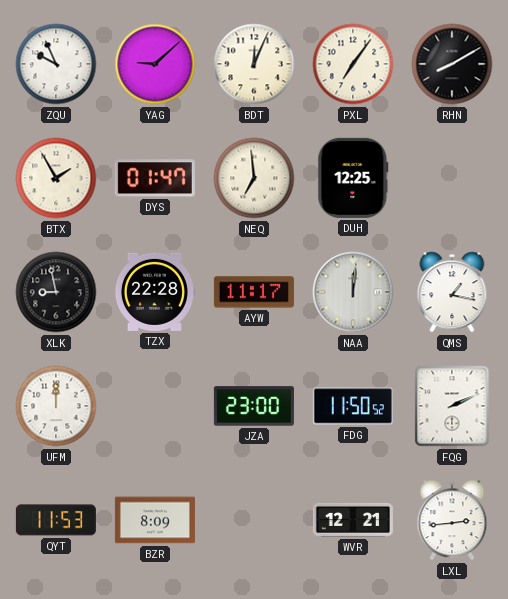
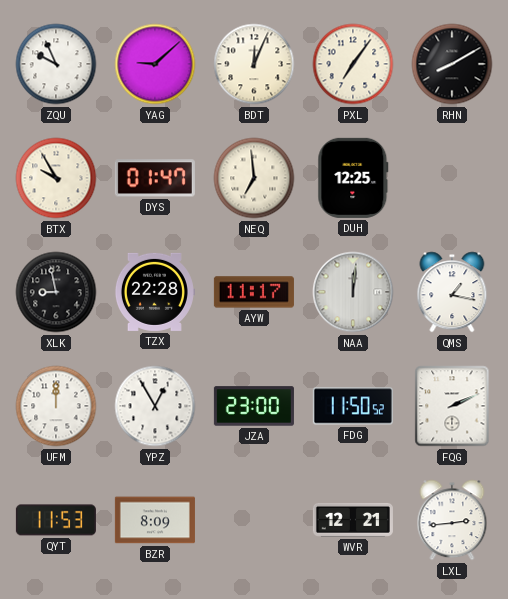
BTX: 1:55 -> 9:55 (56, 178)
YPZ: none -> 12:55 (155, 406)
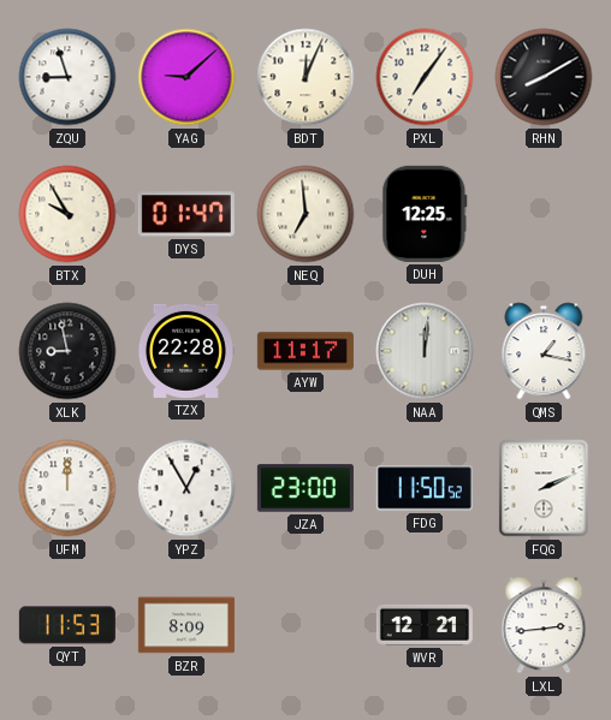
ZQU: 9:56 -> 8:57 (67, 77)
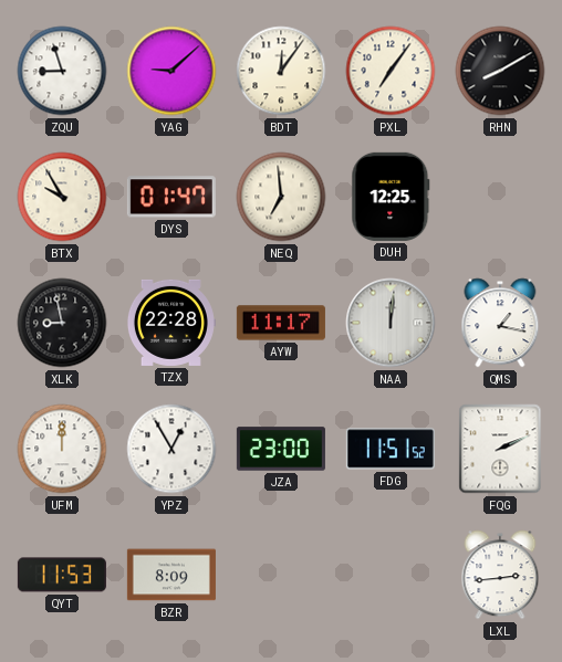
BDT: 12:04 -> 12:06 (281, 71)
FDG: 11:50 -> 11:51 (391, 449)
WVR: 12:21 -> none (425, 625)
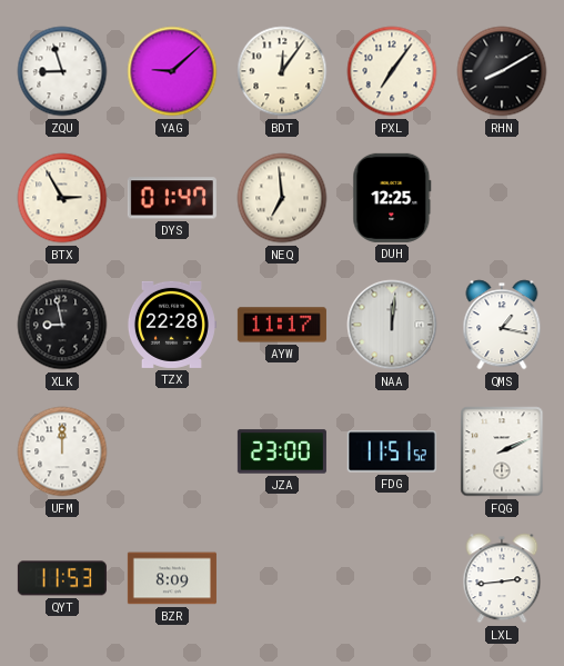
BTX: 9:55 -> 2:55 (62, 198)
YPZ: 12:55 -> none (171, 449)
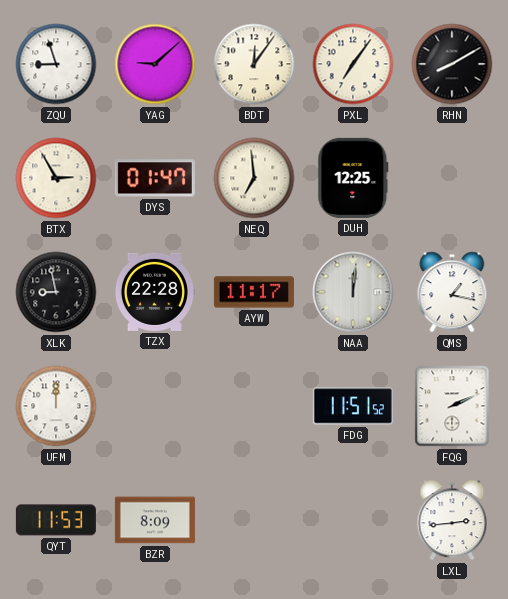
JZA: 23:00 -> none (282, 451)
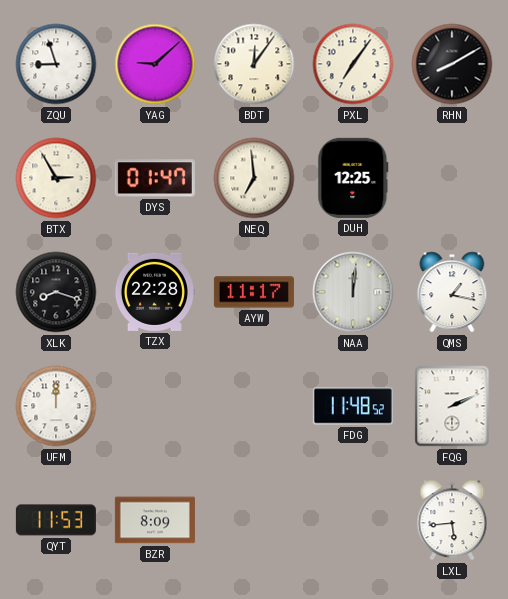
XLK: 8:58 -> 8:18 (56, 292)
FDG: 11:51 -> 11:48 (353, 406)
LXL: 2:44 -> 5:44 (452, 520)
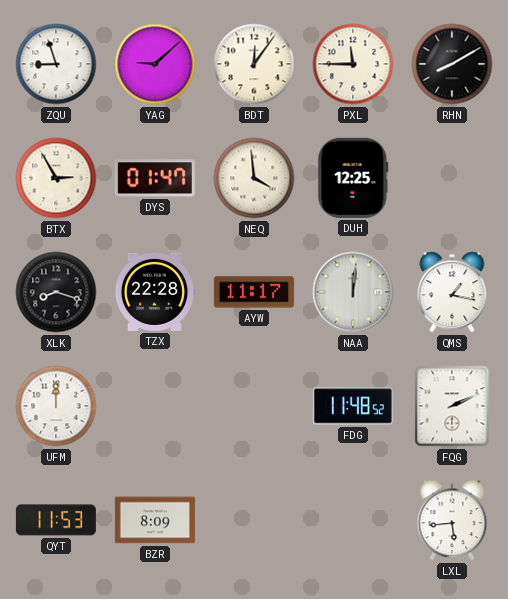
PXL: 7:06 -> 11:45 (353, 64)
NEQ: 6:59 -> 3:59 (254, 178)
